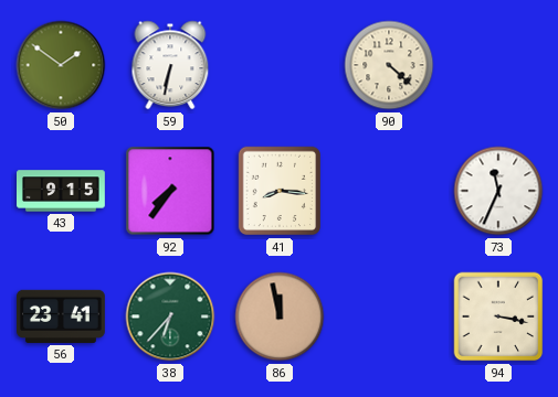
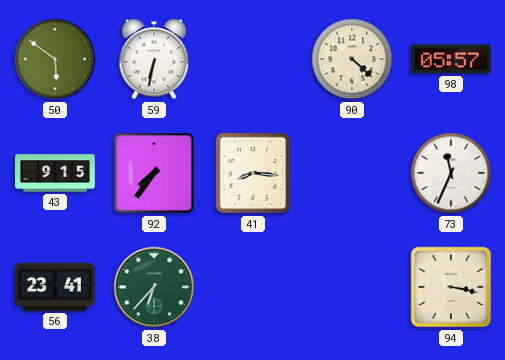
50: 1:51 -> 5:51 (55, 59)
98: none -> 05:57 (451, 59)
86: 11:58 -> none (280, 316)
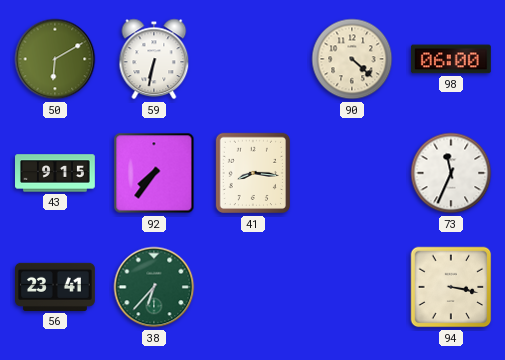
50: 5:51 -> 6:10 (55, 59)
98: 05:57 -> 06:00 (451, 59)
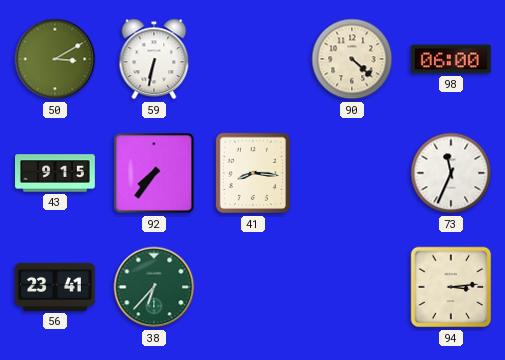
50: 6:10 -> 3:10 (55, 59)
94: 3:17 -> 3:14 (451, 287)
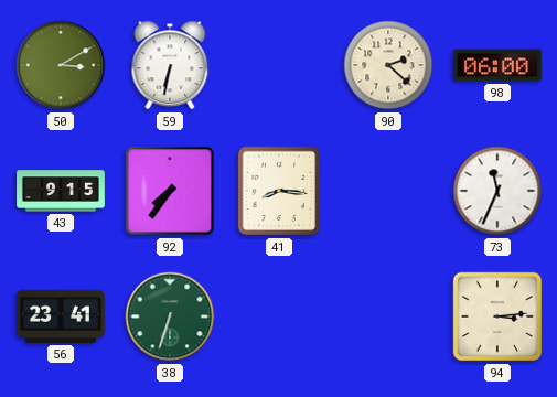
90: 4:22 -> 2:22 (388, 65)
38: 6:37 -> 6:33 (170, 316)
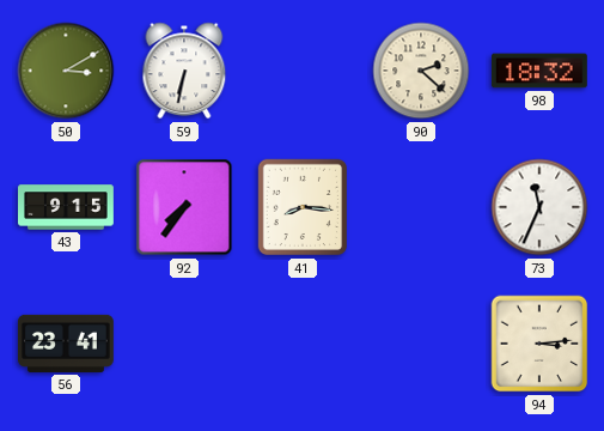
98: 06:00 -> 18:32 (539, 71)
38: 6:33 -> none (170, 316)
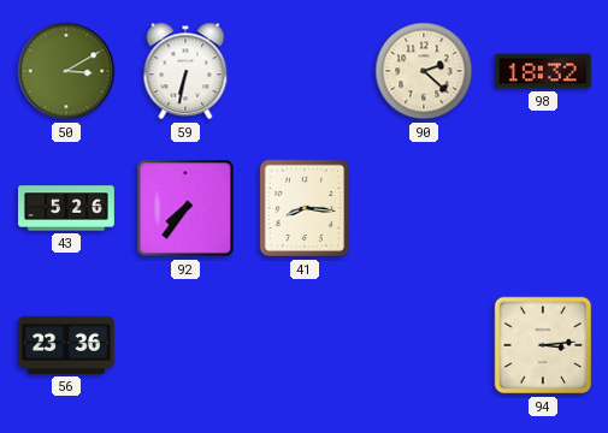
43: 9:15 -> 5:26 (67, 208)
73: 11:34 -> none (539, 207)
56: 23:41 -> 23:36 (67, 345)
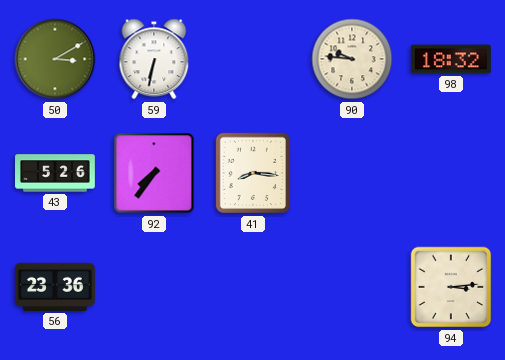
90: 2:22 -> 9:46 (352, 59)
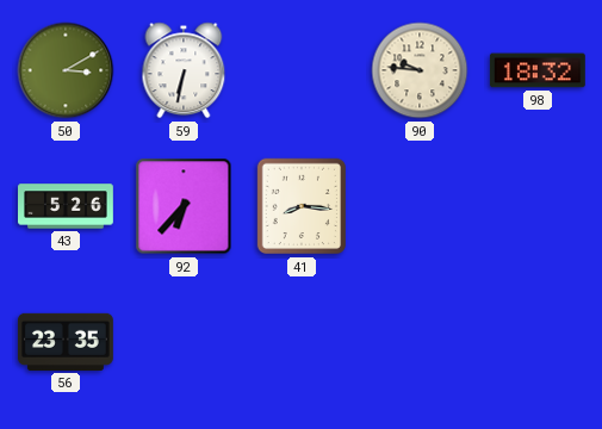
92: 7:36 -> 6:37 (184, 206)
56: 23:36 -> 23:35 (67, 342)
94: 3:14 -> none (451, 287)
